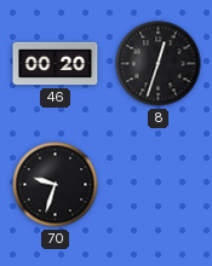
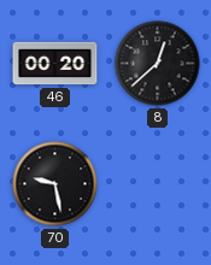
8: 12:33 -> 12:38 (158, 64)
70: 9:33 -> 9:28 (55, 184)
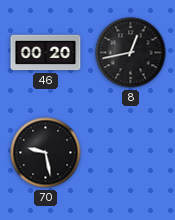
8: 12:38 -> 12:43 (131, 53)
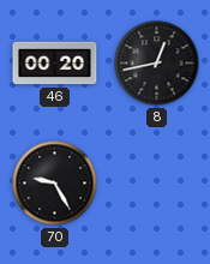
70: 9:28 -> 9:25 (55, 184)
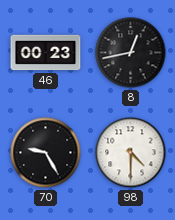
46: 00:20 -> 00:23 (46, 53)
98: none -> 4:30 (131, 153)
